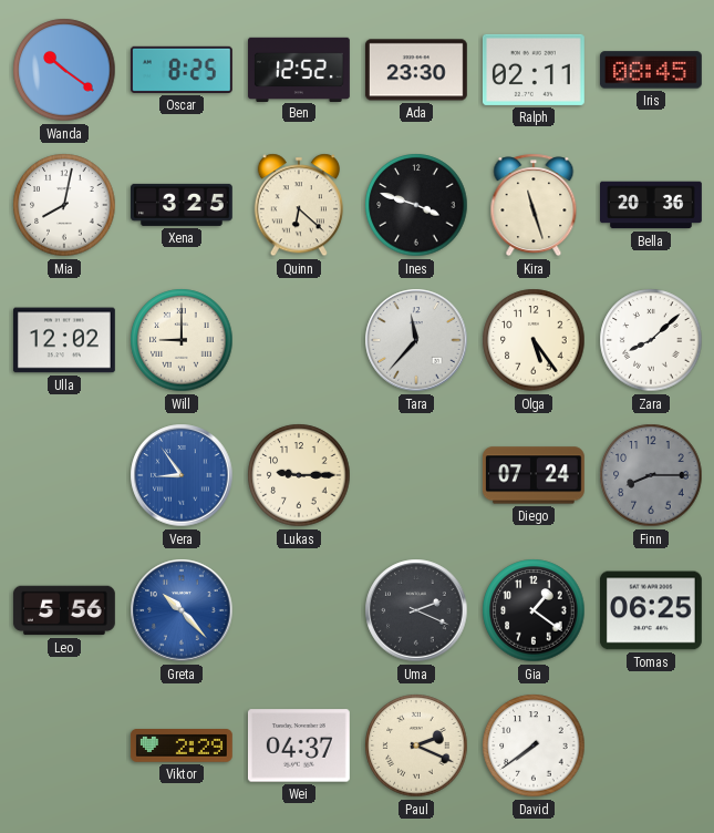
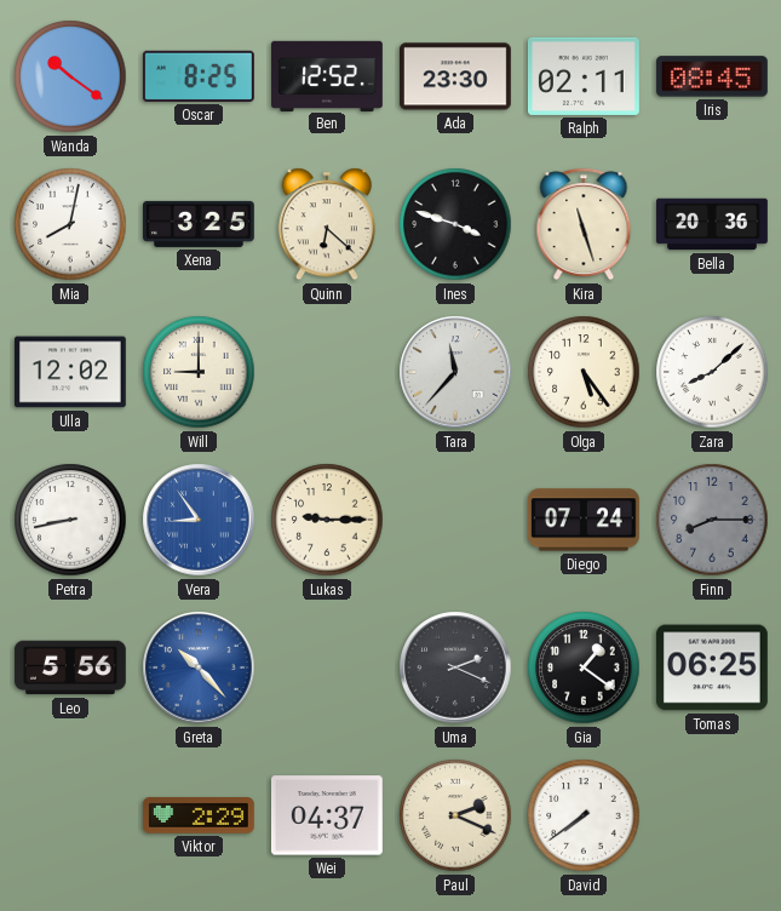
Petra: none -> 8:43 (70, 520)
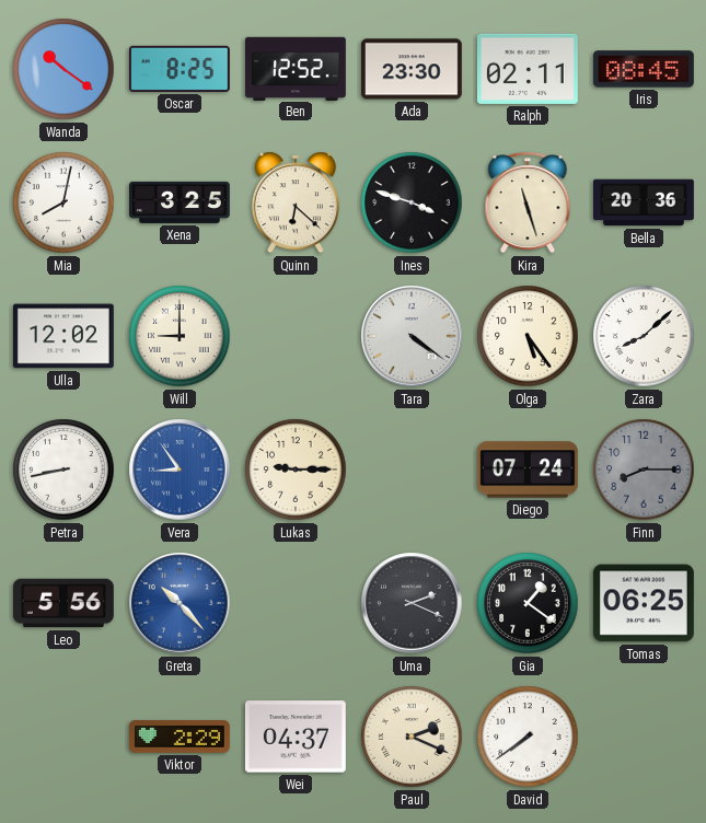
Tara: 11:37 -> 4:21 (412, 336)
